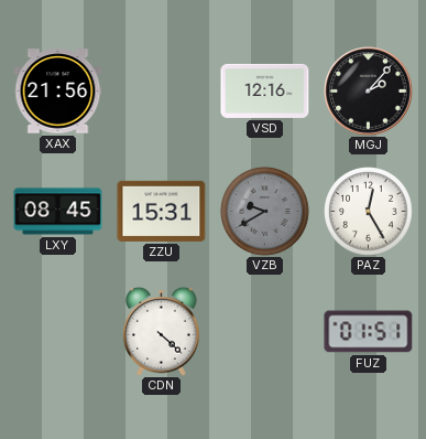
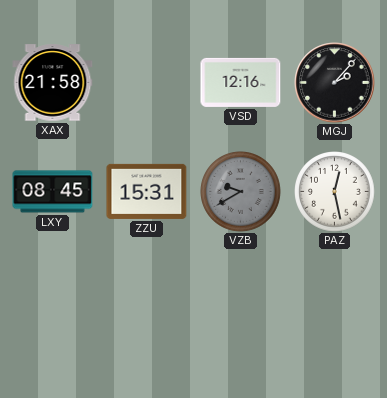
XAX: 21:56 -> 21:58 (53, 83)
PAZ: 12:25 -> 12:28 (335, 192)
CDN: 4:22 -> none (162, 331)
FUZ: 01:51 -> none (369, 332)
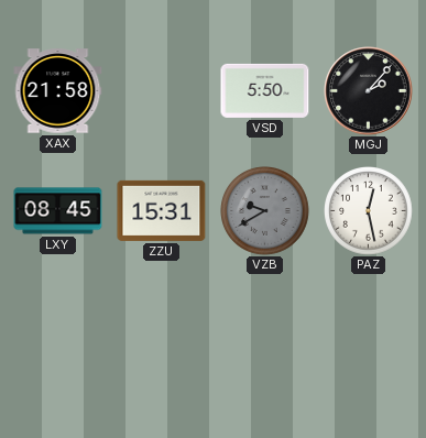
VSD: 12:16 -> 5:50 (265, 90)
